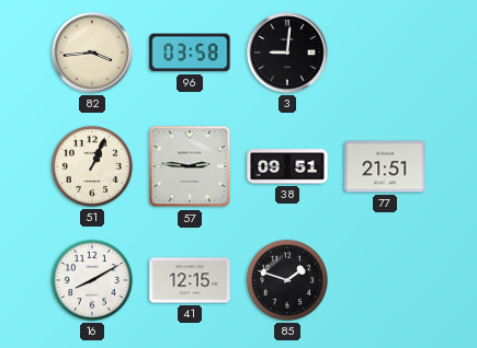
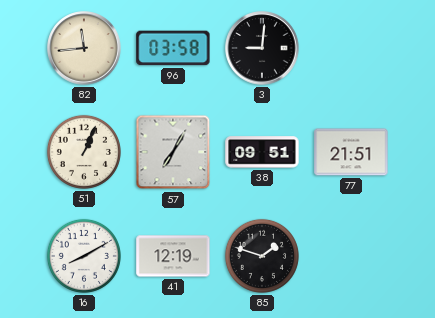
82: 3:44 -> 11:44 (84, 48)
57: 2:46 -> 7:05 (173, 152)
41: 12:15 -> 12:19 (173, 256)
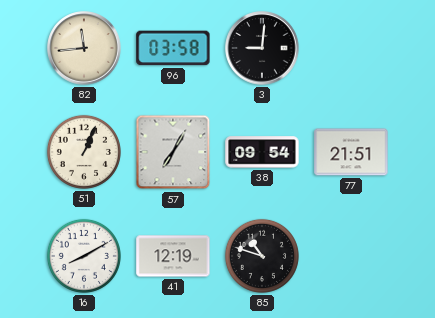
38: 09:51 -> 09:54 (262, 152)
85: 1:48 -> 10:48 (262, 256)
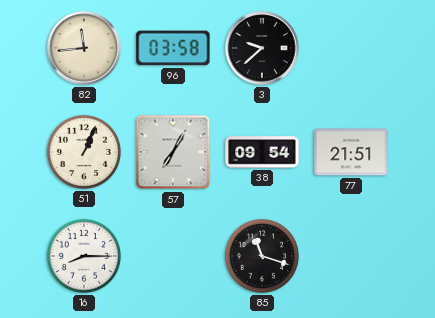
3: 9:01 -> 9:38 (262, 48)
16: 8:10 -> 8:15 (84, 256)
41: 12:19 -> none (173, 256)
85: 10:48 -> 11:18 (262, 256)
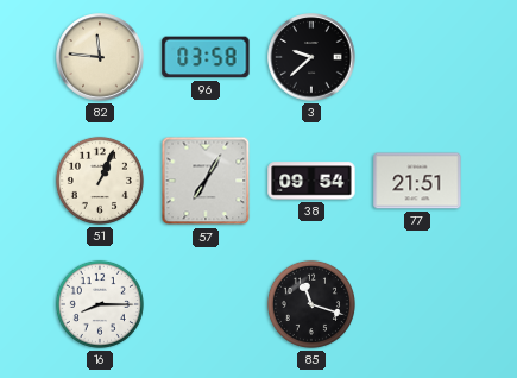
82: 11:44 -> 11:46 (100, 57)
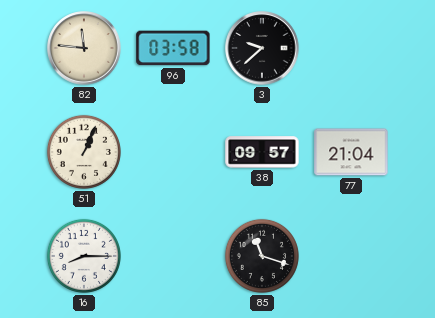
57: 7:05 -> none (206, 181)
38: 09:54 -> 09:57 (262, 152)
77: 21:51 -> 21:04 (351, 152)
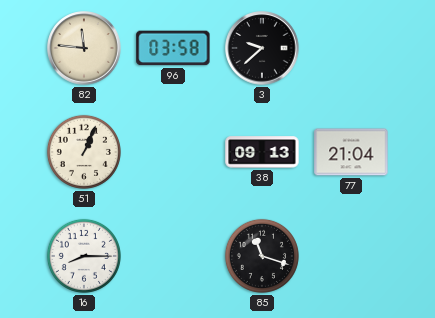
38: 09:57 -> 09:13 (262, 152)
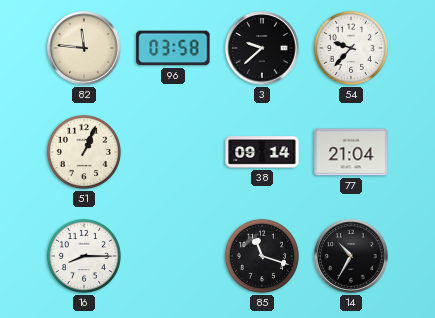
54: none -> 9:37 (351, 48)
38: 09:13 -> 09:14 (262, 152)
14: none -> 10:35 (351, 256)
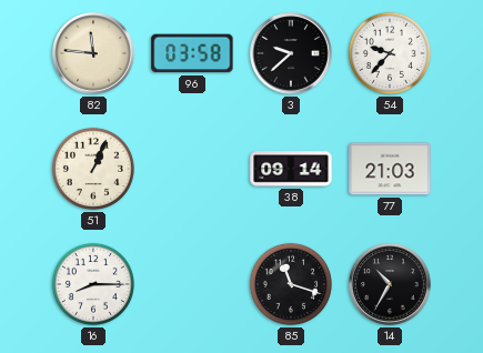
77: 21:04 -> 21:03 (390, 169)
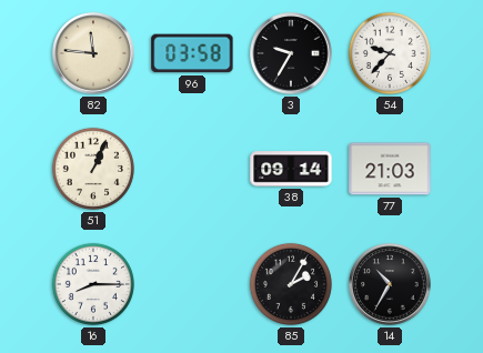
3: 9:38 -> 9:35 (291, 53)
85: 11:18 -> 2:05 (291, 284)
